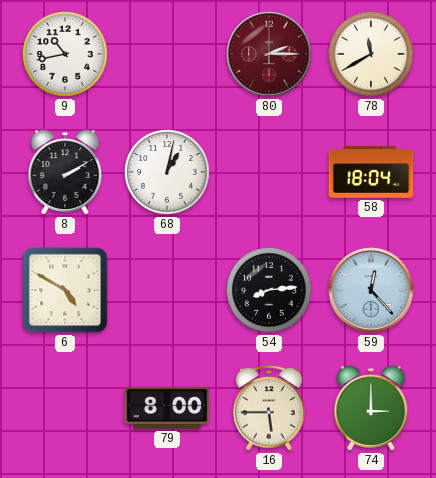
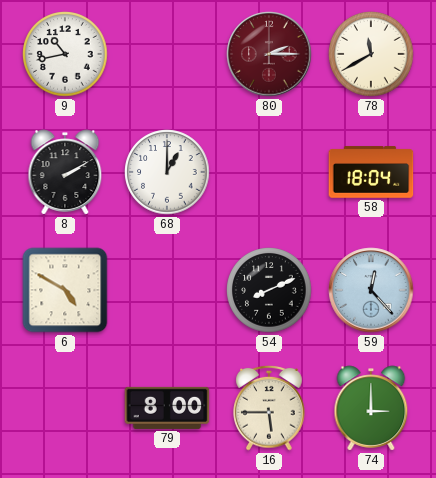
68: 1:02 -> 1:00 (167, 172)
54: 8:14 -> 8:11 (269, 290)
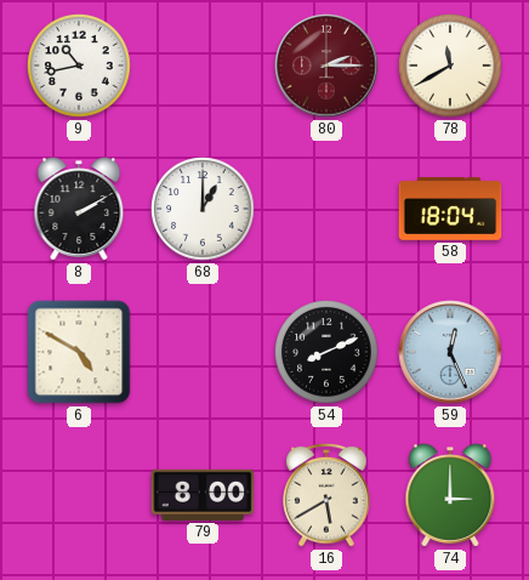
59: 12:23 -> 12:26 (450, 352)
16: 5:45 -> 5:40 (326, 495)
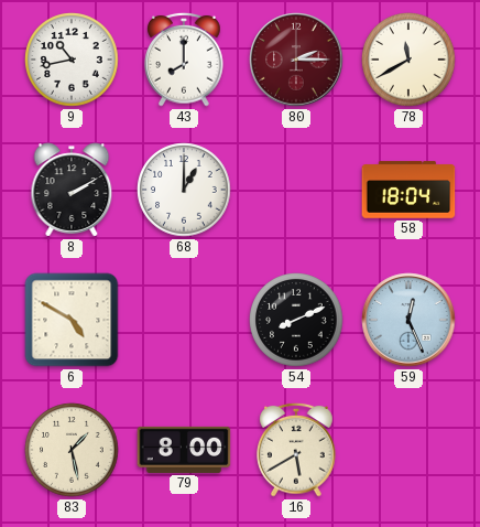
43: none -> 8:00 (184, 60)
83: none -> 1:28 (72, 450)
74: 3:00 -> none (450, 495)
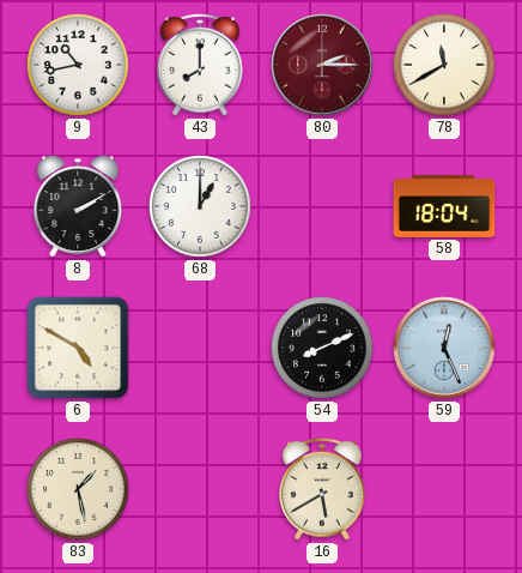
79: 8:00 -> none (184, 450)
